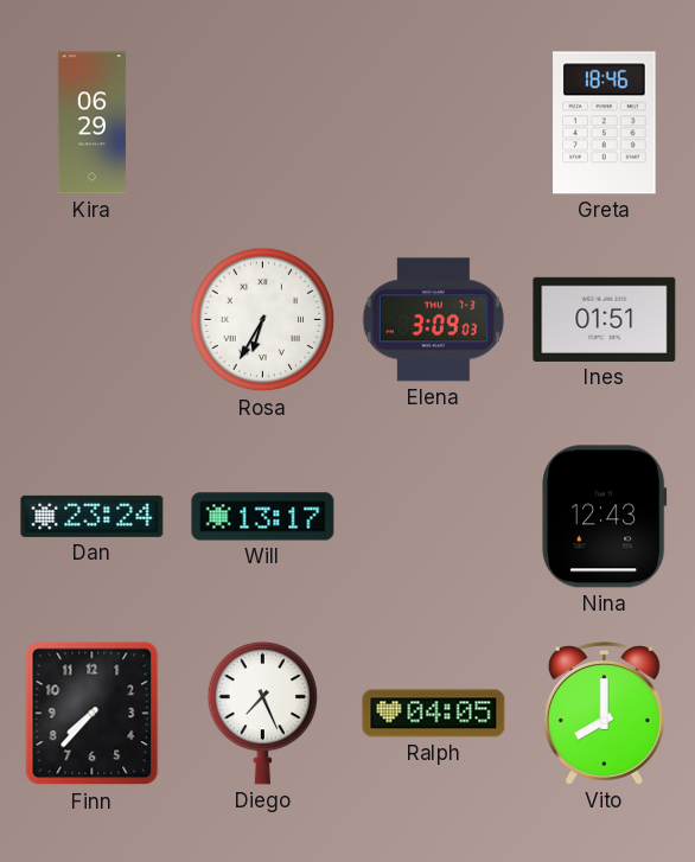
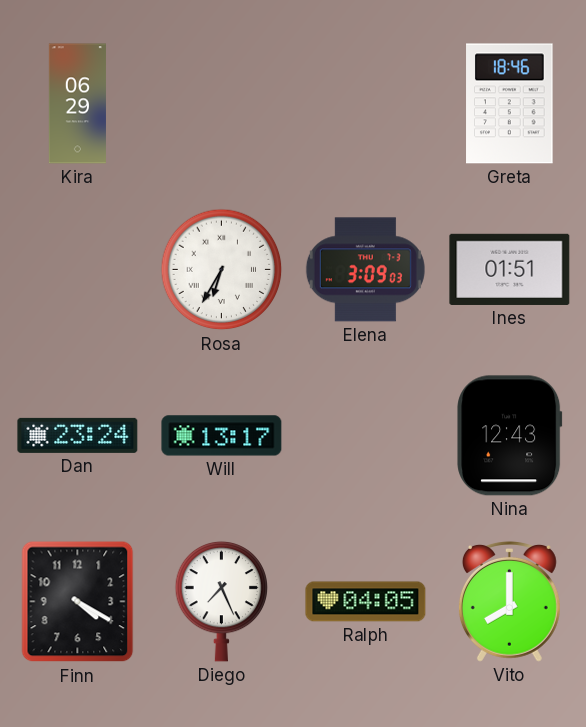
Finn: 7:37 -> 4:20 (78, 602)
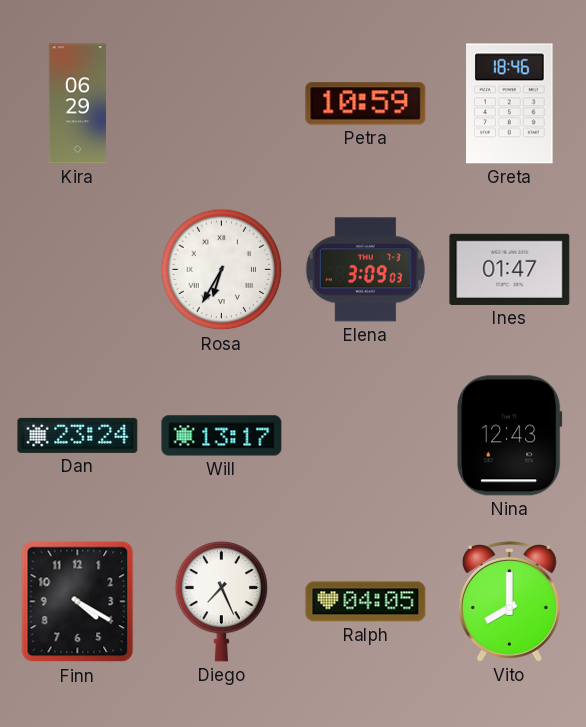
Petra: none -> 10:59 (366, 104)
Ines: 01:51 -> 01:47 (510, 269)
